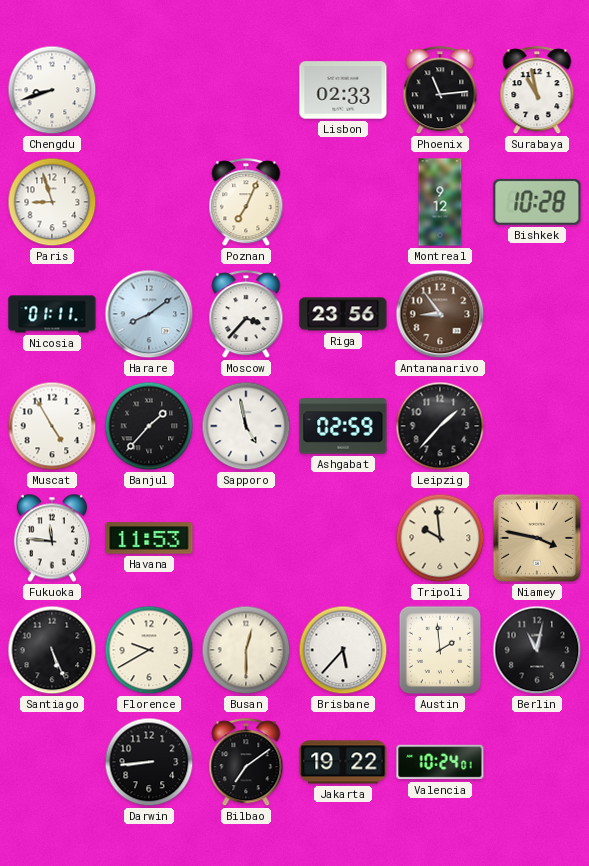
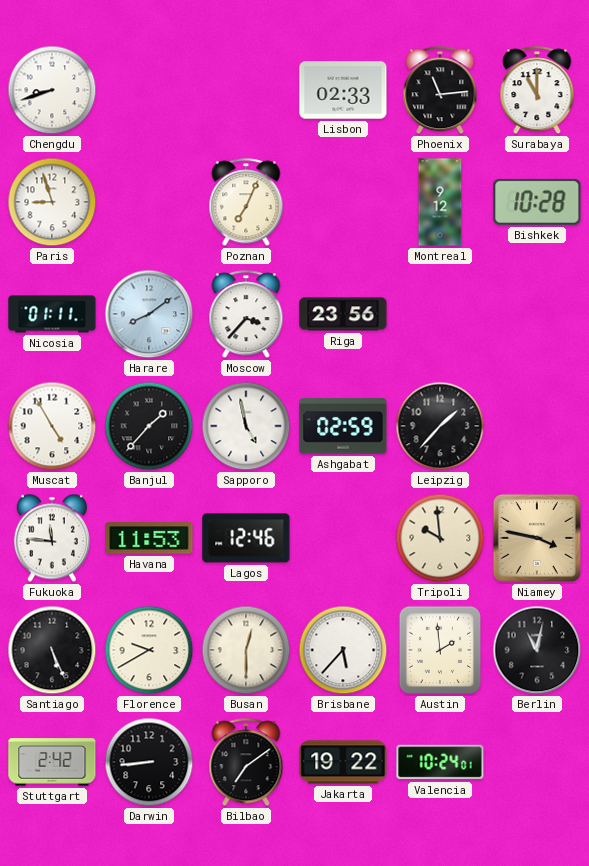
Surabaya: 10:58 -> 11:00 (537, 91)
Antananarivo: 8:54 -> none (440, 314)
Lagos: none -> 12:46 (246, 538)
Stuttgart: none -> 2:42 (52, 762)
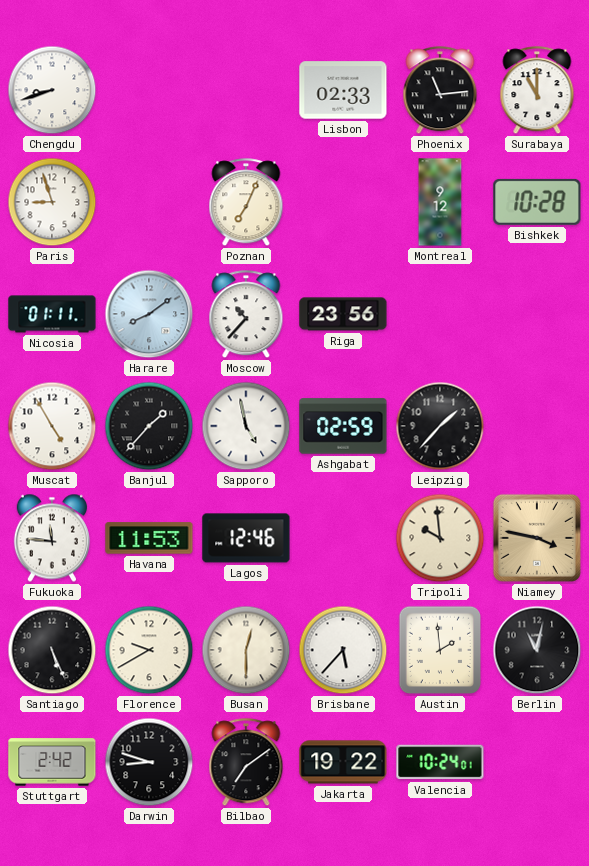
Moscow: 3:37 -> 10:37 (246, 315)
Darwin: 8:44 -> 8:48 (149, 762)
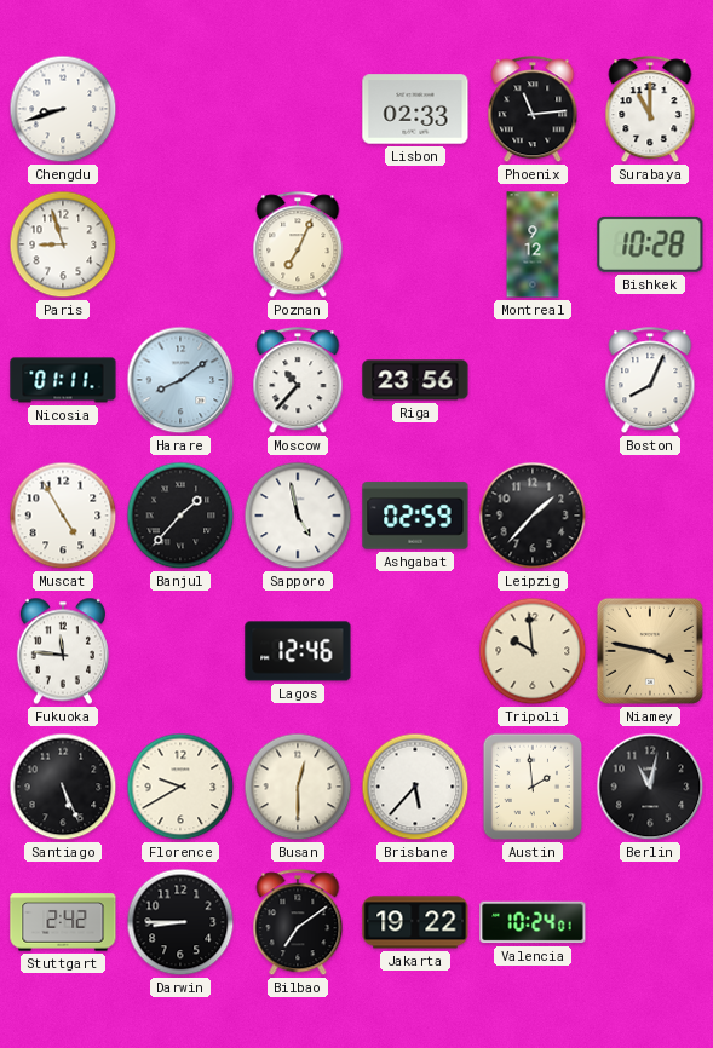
Boston: none -> 8:04 (650, 381)
Havana: 11:53 -> none (149, 538)
Darwin: 8:48 -> 8:45 (180, 922)
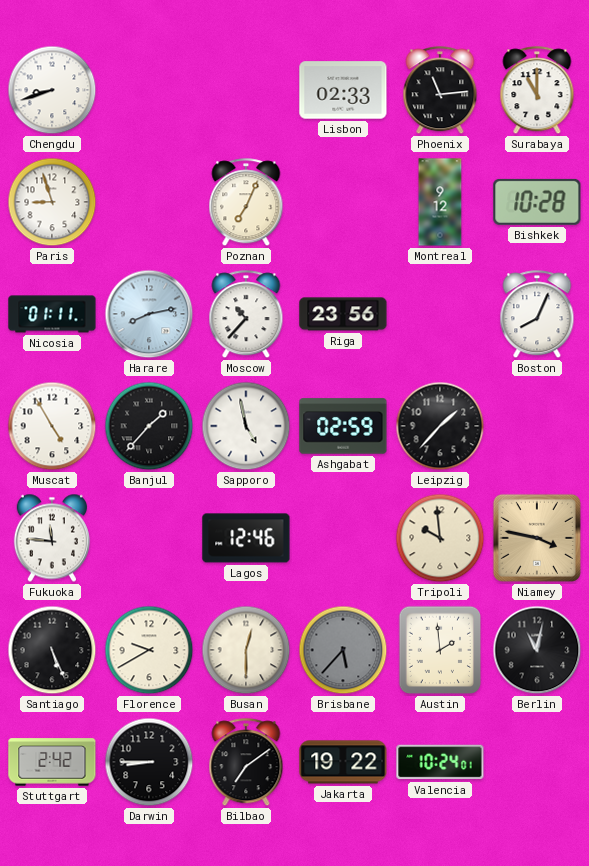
Harare: 8:09 -> 8:13 (149, 314)
Brisbane dial: white -> grey (343, 650)
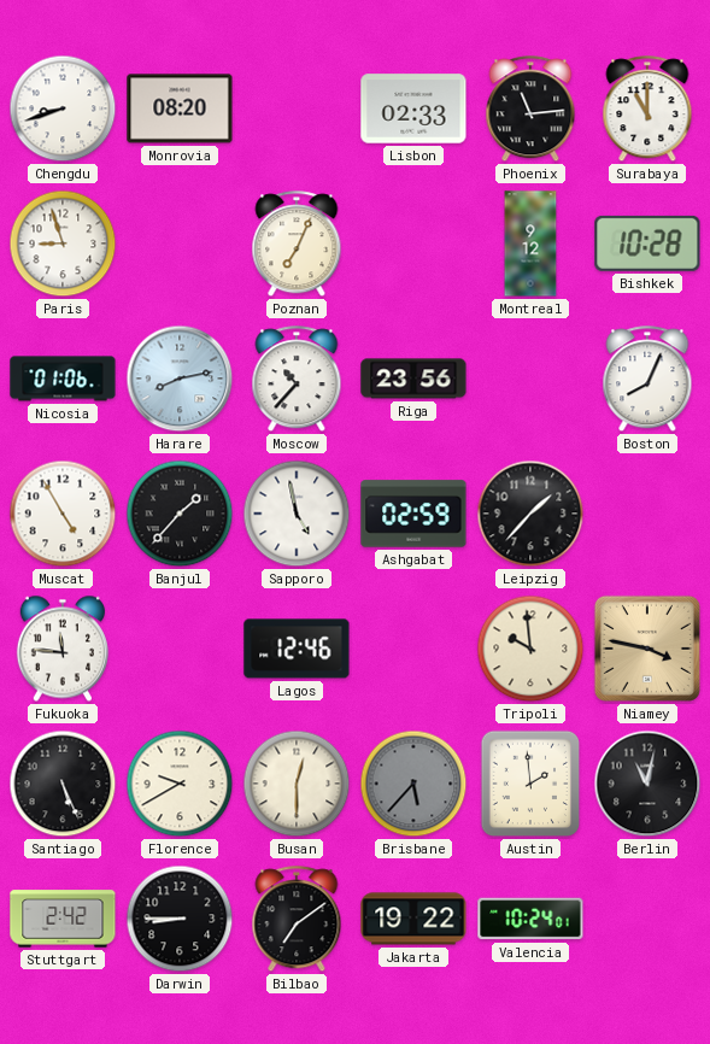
Monrovia: none -> 08:20 (180, 108)
Nicosia: 01:11 -> 01:06 (63, 379)
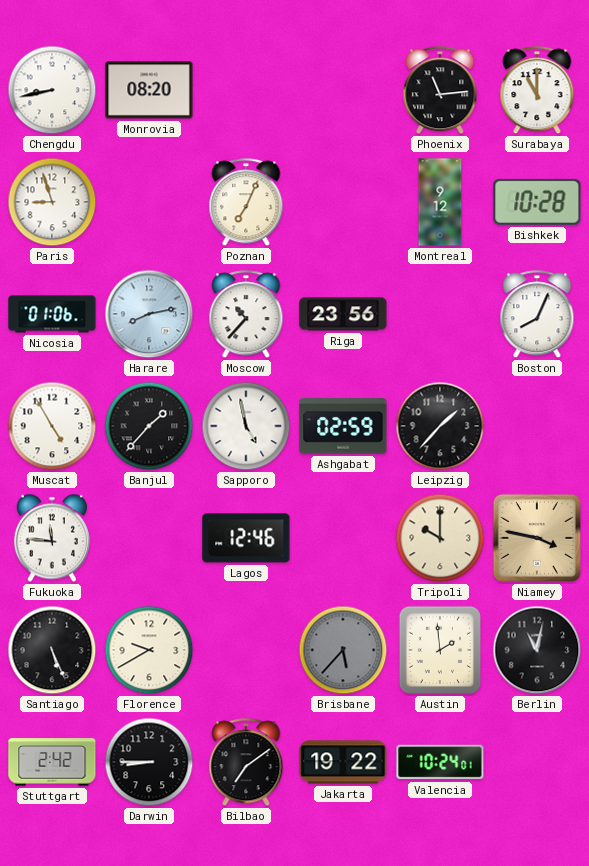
Chengdu: 8:42 -> 8:43 (52, 90)
Lisbon: 02:33 -> none (413, 108)
Tripoli: 9:59 -> 10:00 (440, 538)
Busan: 12:30 -> none (297, 784)
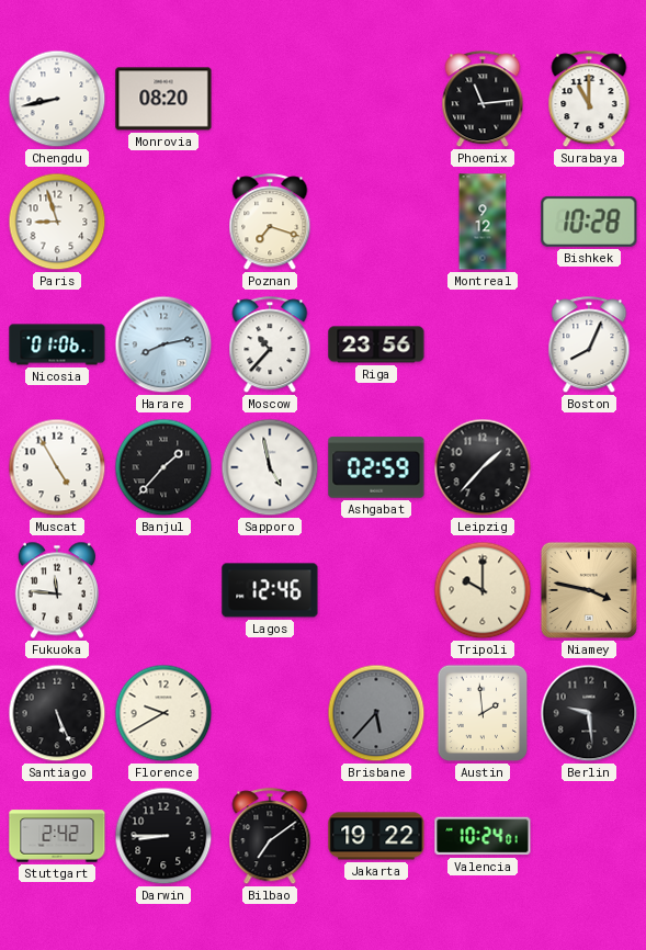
Poznan: 7:04 -> 7:18 (270, 223)
Berlin: 11:02 -> 9:29 (589, 713)
